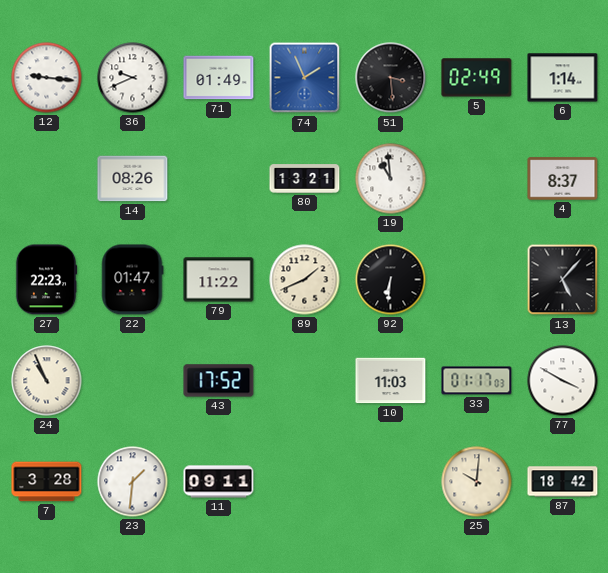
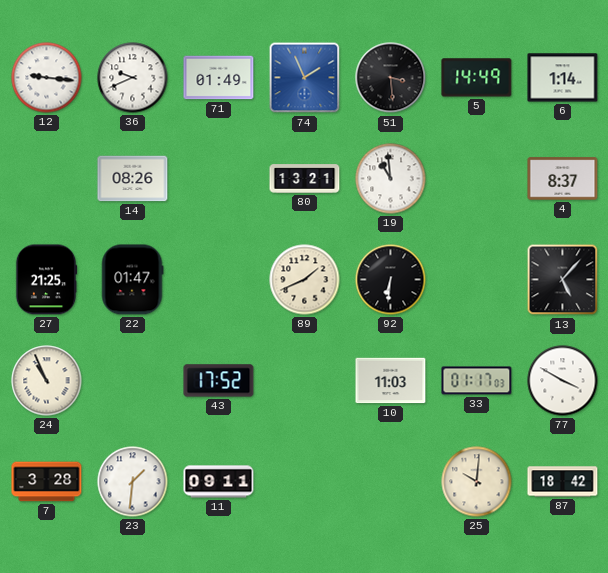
5: 02:49 -> 14:49 (477, 78)
27: 22:23 -> 21:25 (46, 280)
79: 11:22 -> none (219, 280)
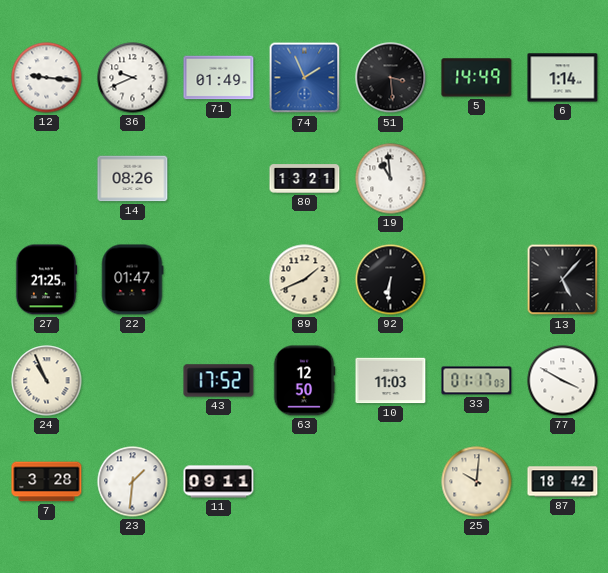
4: 8:37 -> none (563, 179)
63: none -> 12:50 (304, 381)
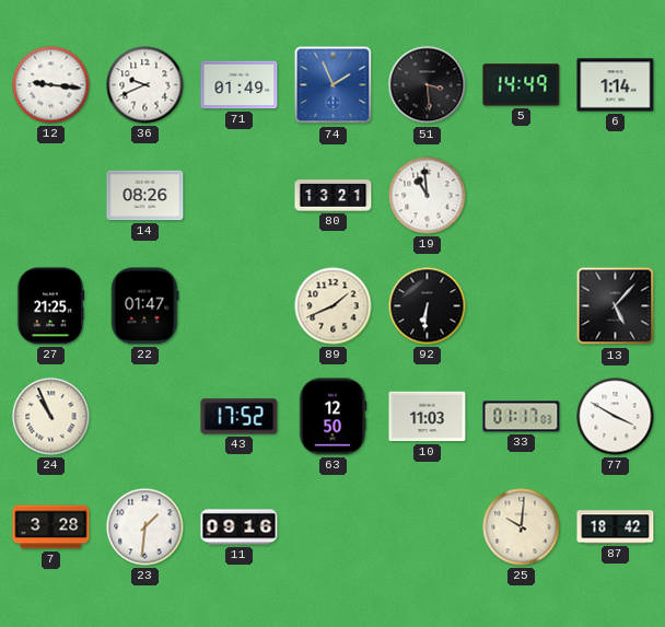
11: 09:11 -> 09:16 (240, 527)
